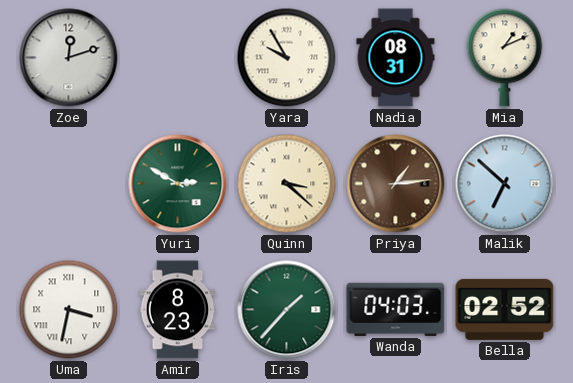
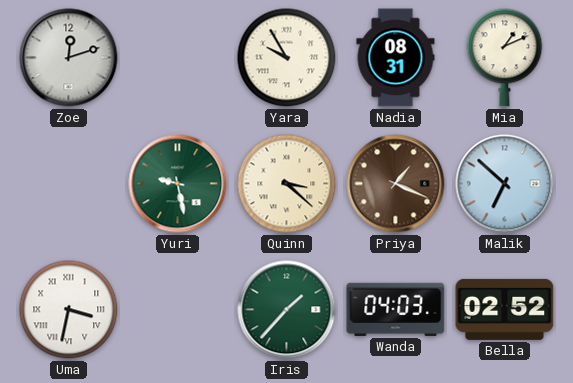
Yuri: 2:50 -> 9:28 (178, 184)
Priya: 1:14 -> 1:19 (396, 184)
Amir: 8:23 -> none (178, 310)
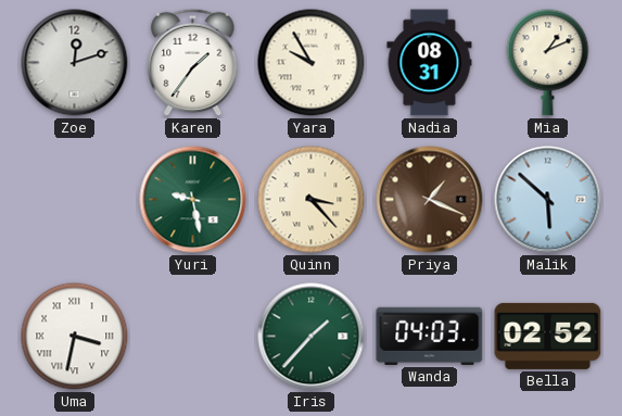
Karen: none -> 1:36 (193, 63)
Quinn: 3:22 -> 3:23 (312, 200)
Malik: 6:52 -> 5:52 (548, 200)
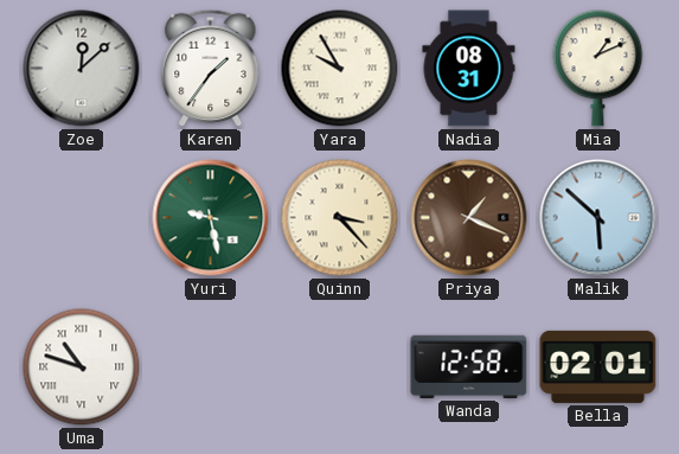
Zoe: 12:12 -> 12:08 (82, 69)
Uma: 3:32 -> 10:48 (82, 367)
Iris: 1:37 -> none (312, 337)
Wanda: 04:03 -> 12:58 (469, 366)
Bella: 02:52 -> 02:01 (598, 366)
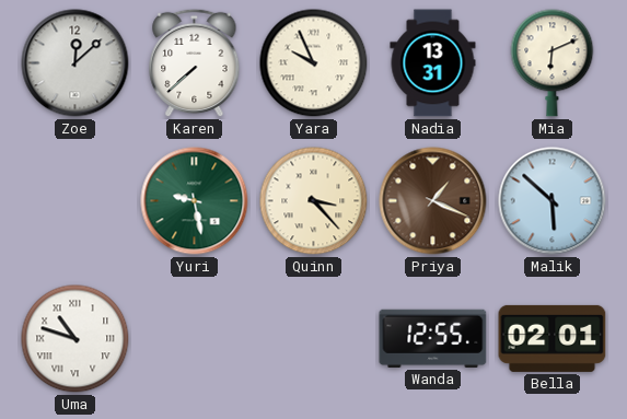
Karen: 1:36 -> 7:38 (195, 63)
Yara: 9:55 -> 9:56 (314, 63)
Nadia: 08:31 -> 13:31 (433, 63)
Mia: 1:11 -> 6:11 (553, 63)
Wanda: 12:58 -> 12:55 (433, 338)
